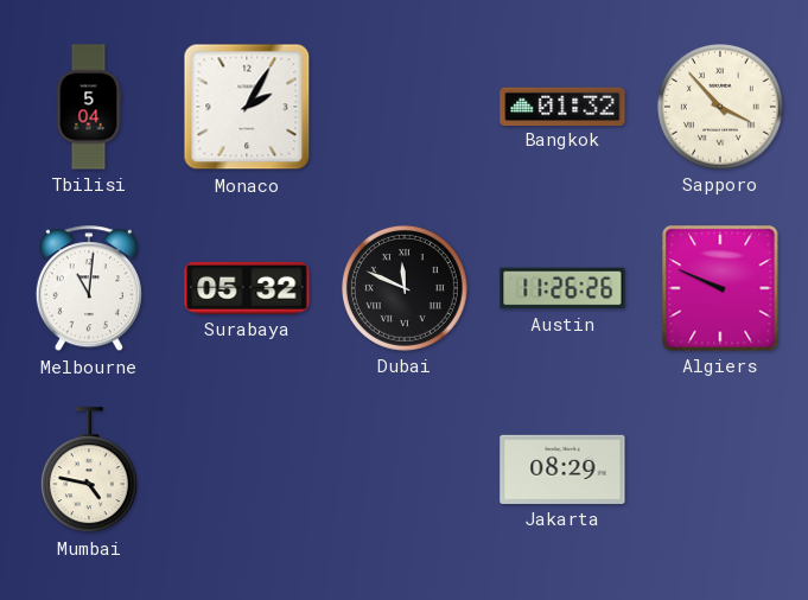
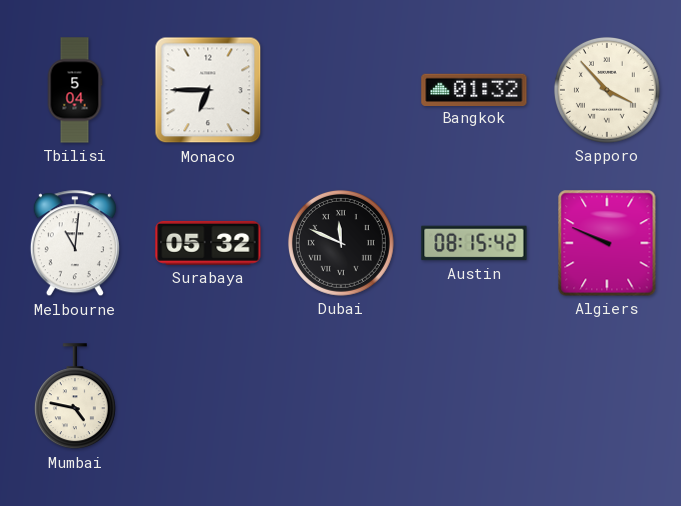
Monaco: 2:05 -> 6:45 (208, 90)
Austin: 11:26 -> 08:15 (474, 243)
Jakarta: 08:29 -> none (562, 470)
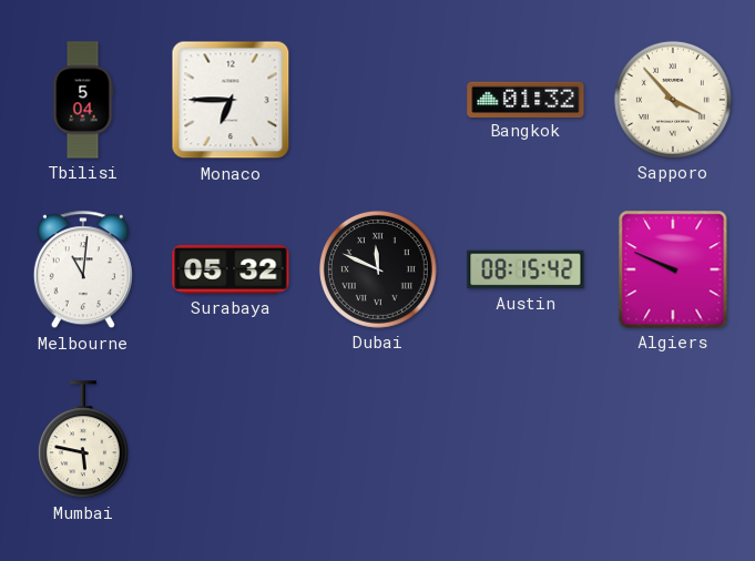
Mumbai: 4:47 -> 5:47 (83, 440)
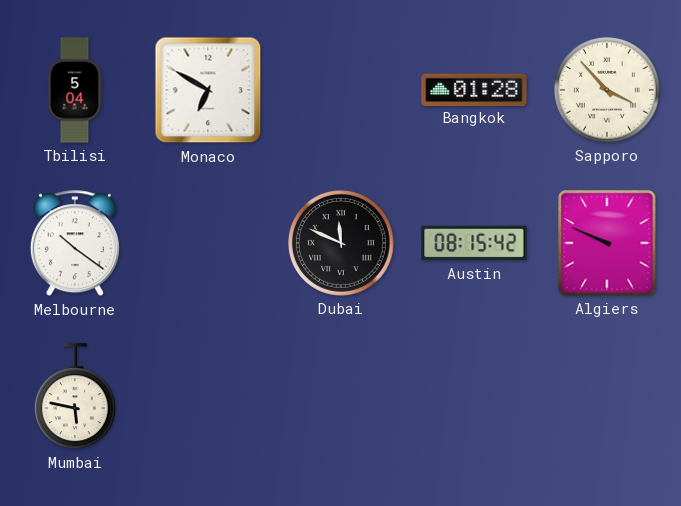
Monaco: 6:45 -> 6:50 (208, 90)
Bangkok: 01:32 -> 01:28 (474, 89)
Melbourne: 11:01 -> 10:21 (75, 244)
Surabaya: 05:32 -> none (231, 269)
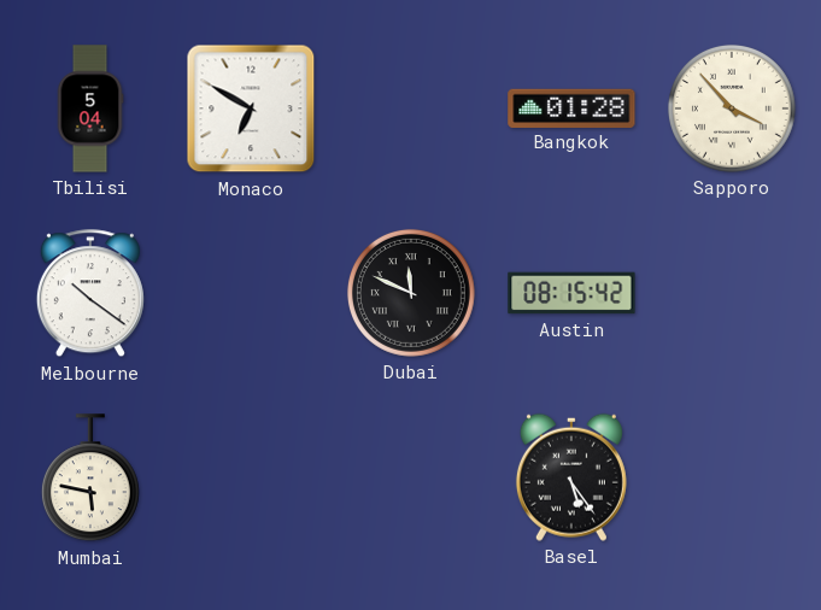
Algiers: 9:49 -> none (607, 243)
Basel: none -> 5:24 (571, 477)
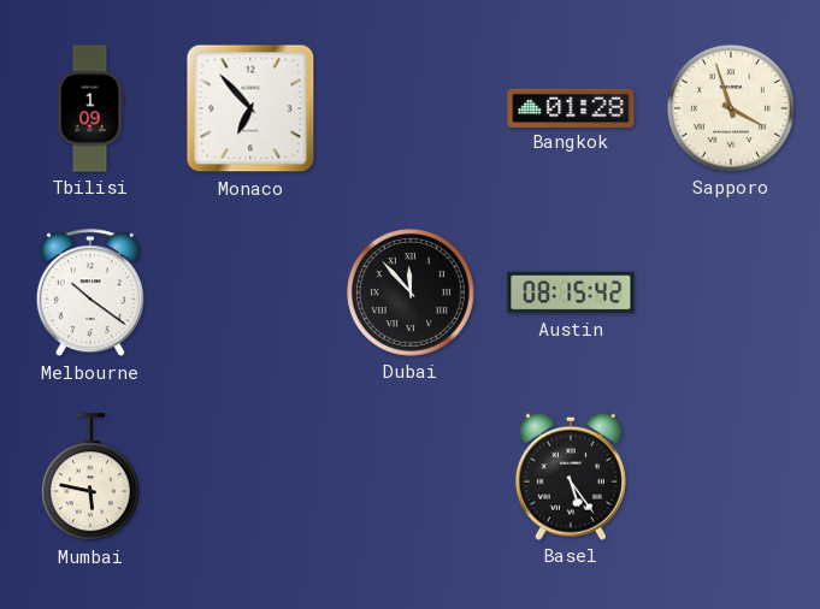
Tbilisi: 5:04 -> 1:09 (90, 108)
Monaco: 6:50 -> 6:53 (250, 108)
Sapporo: 3:53 -> 3:57 (731, 108)
Dubai: 11:49 -> 11:53 (411, 292)
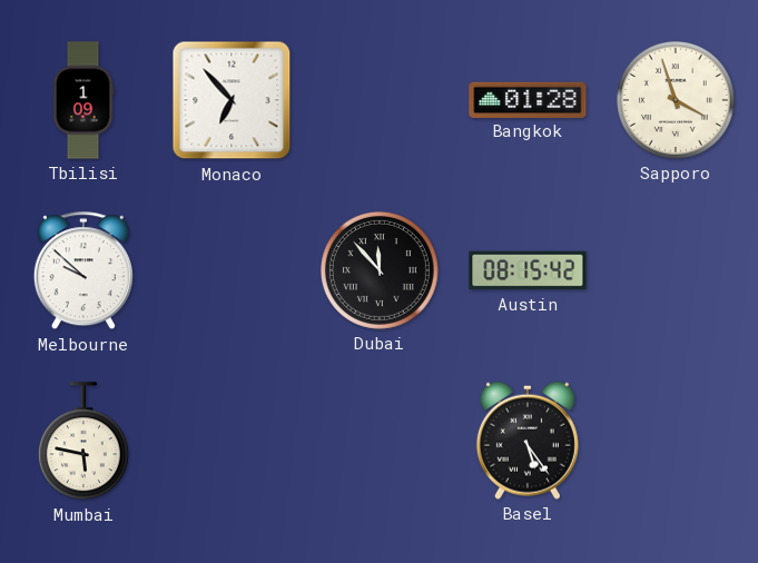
Melbourne: 10:21 -> 9:52 (83, 271)
